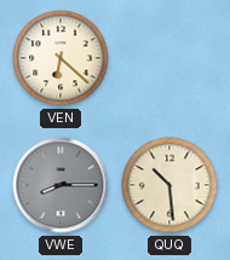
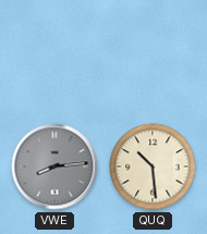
VEN: 6:22 -> none (61, 58)
VWE: 8:15 -> 8:14 (54, 167)
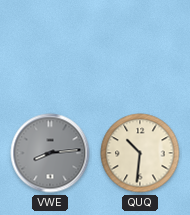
QUQ: 10:29 -> 10:31 (140, 153)
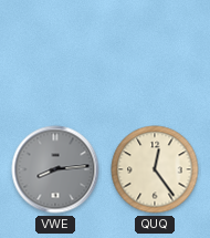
QUQ: 10:31 -> 12:24 (155, 169)
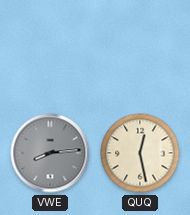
QUQ: 12:24 -> 12:28 (140, 153)
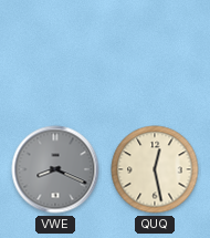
VWE: 8:14 -> 8:19 (55, 169)
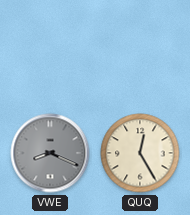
QUQ: 12:28 -> 12:25 (140, 153)
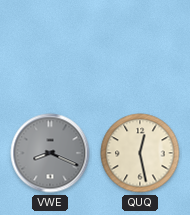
QUQ: 12:25 -> 12:28 (140, 153)
